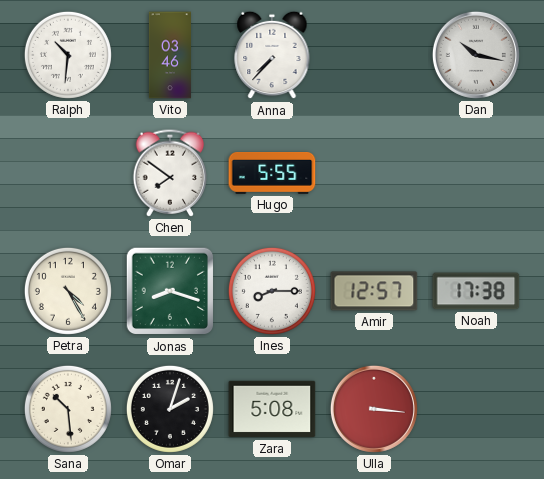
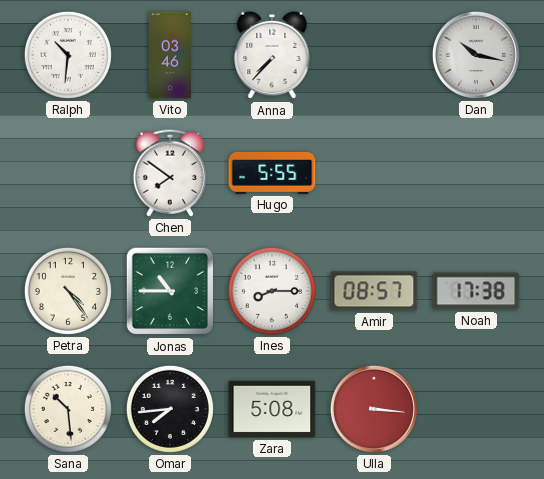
Petra: 4:25 -> 4:24 (68, 291)
Jonas: 8:18 -> 10:45 (170, 291)
Amir: 12:57 -> 08:57 (374, 291)
Omar: 2:03 -> 7:44 (170, 409)
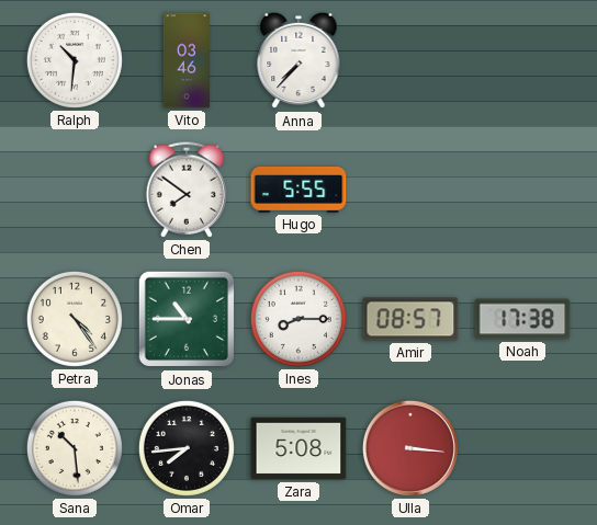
Dan: 10:17 -> none (476, 55)
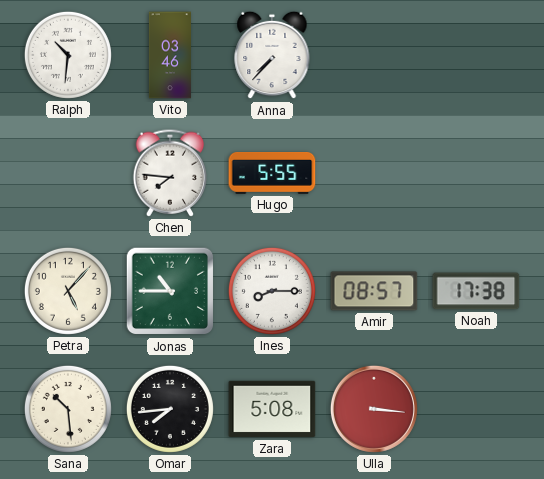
Chen: 7:51 -> 7:46 (169, 173)
Petra: 4:24 -> 5:07 (68, 291)
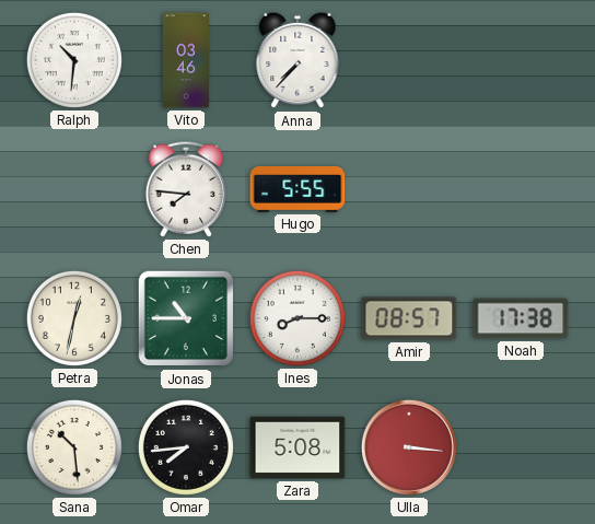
Petra: 5:07 -> 12:32 (74, 318)
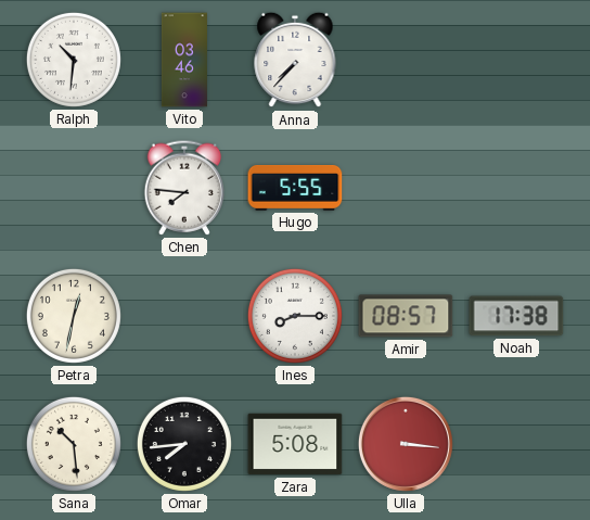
Jonas: 10:45 -> none (186, 318)
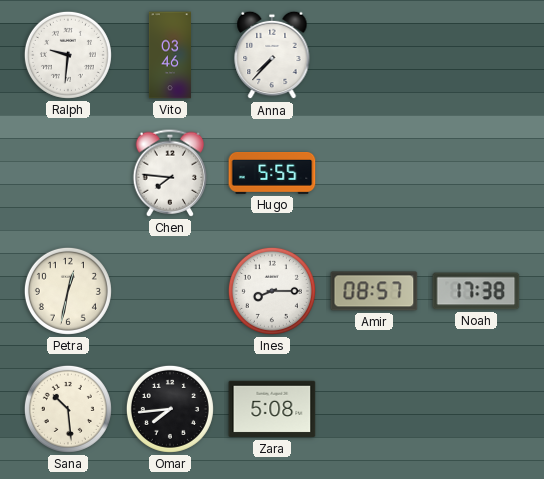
Ralph: 10:31 -> 9:31 (68, 55)
Ulla: 3:16 -> none (406, 444)
